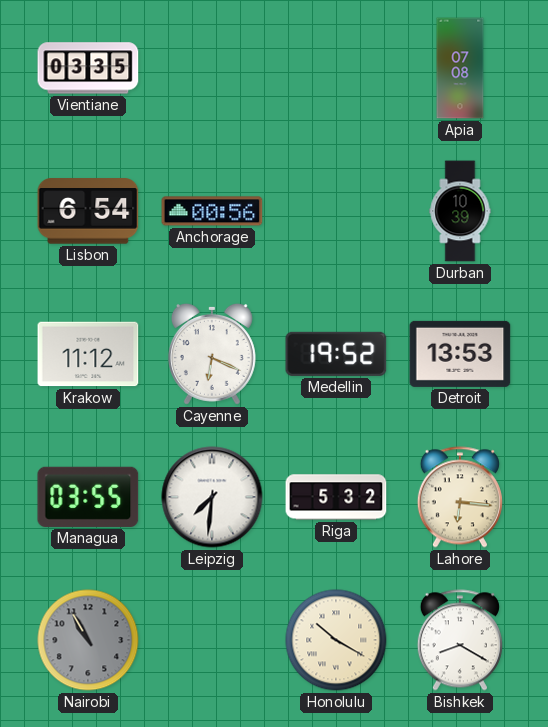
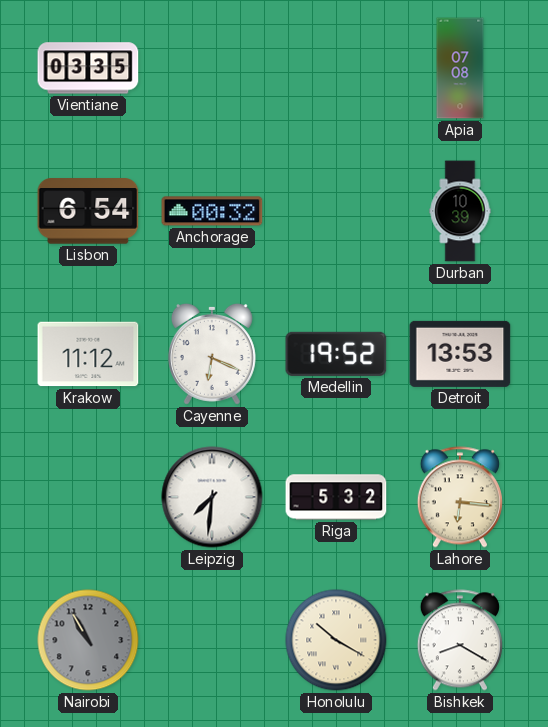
Anchorage: 00:56 -> 00:32 (212, 211)
Managua: 03:55 -> none (88, 497)
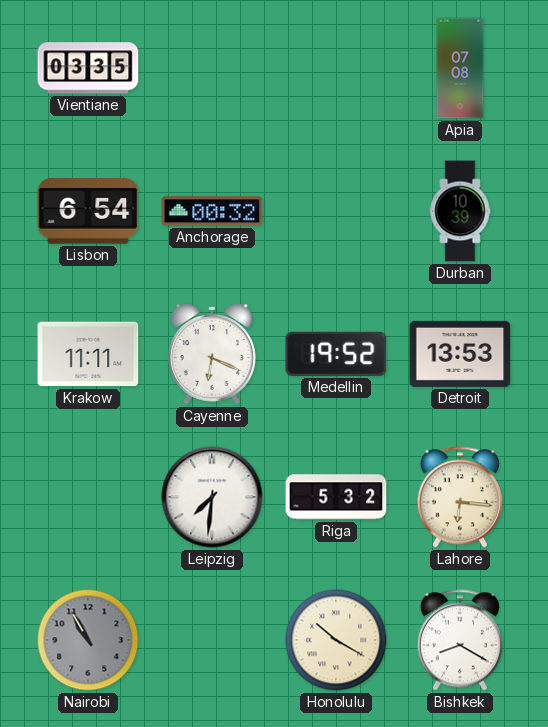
Krakow: 11:12 -> 11:11 (88, 354)
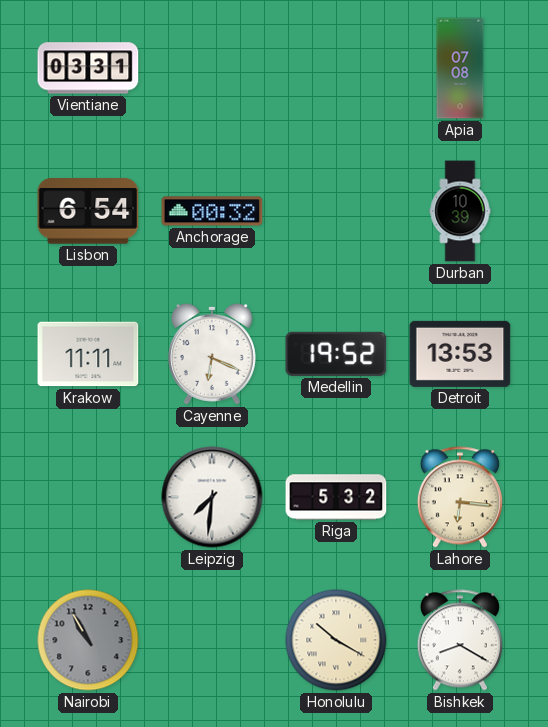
Vientiane: 03:35 -> 03:31 (88, 68)
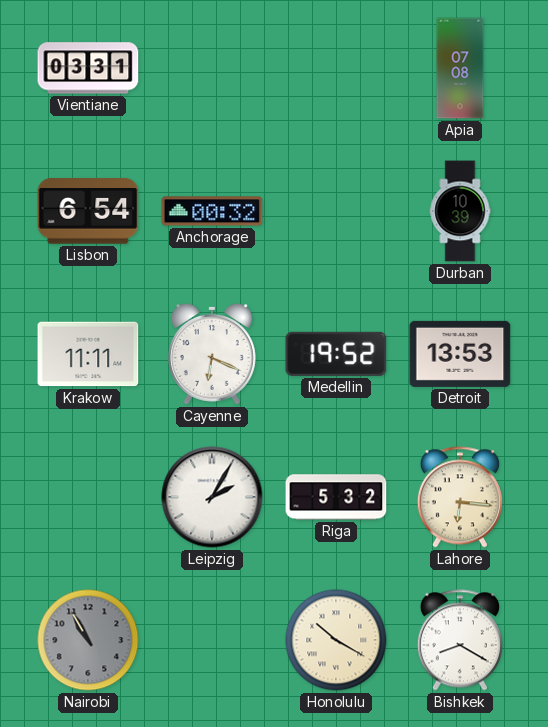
Leipzig: 7:31 -> 2:05 (212, 497)
